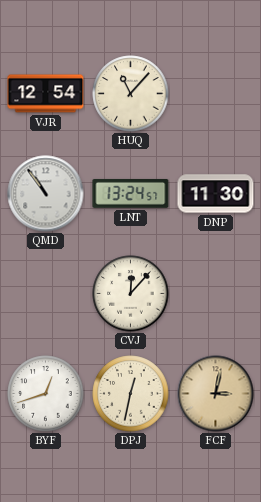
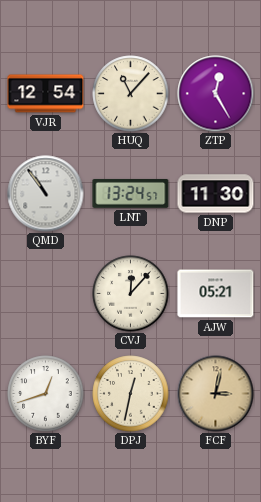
ZTP: none -> 12:25 (216, 94)
AJW: none -> 05:21 (216, 294)
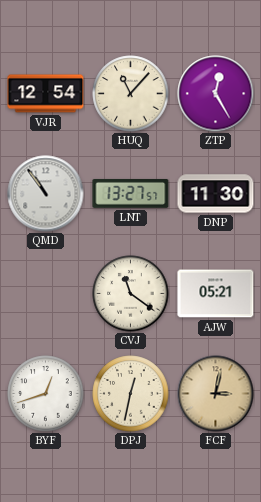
LNT: 13:24 -> 13:27 (131, 193)
CVJ: 12:07 -> 11:21 (131, 294)
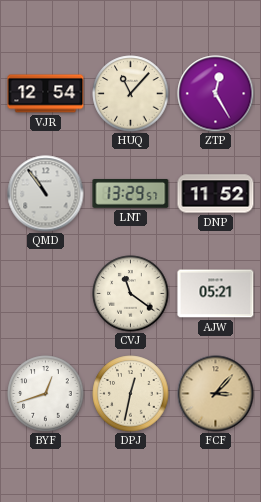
LNT: 13:27 -> 13:29 (131, 193)
DNP: 11:30 -> 11:52 (216, 194)
FCF: 3:02 -> 3:07 (216, 394)
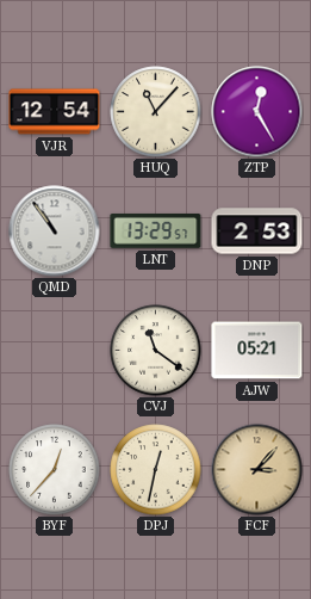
DNP: 11:52 -> 2:53 (257, 231)
BYF: 12:42 -> 12:37 (55, 470)
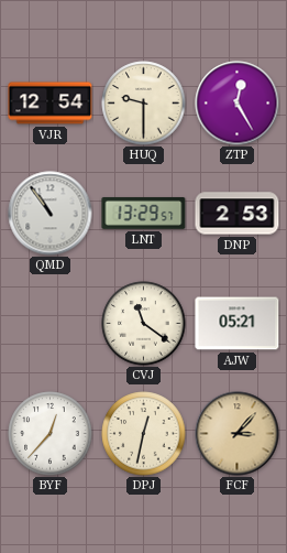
HUQ: 11:07 -> 9:30 (144, 104)
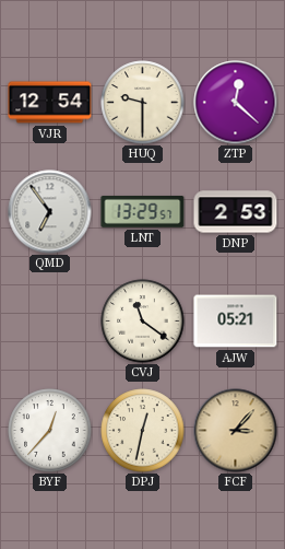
ZTP: 12:25 -> 12:22 (236, 103)
QMD: 10:54 -> 6:54 (50, 212)
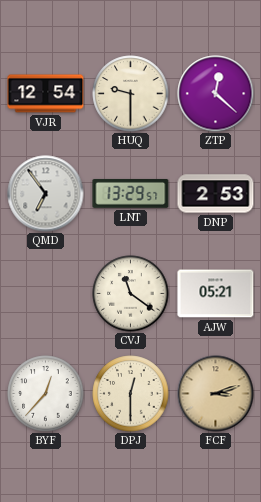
DPJ: 12:32 -> 12:30 (131, 394)
FCF: 3:07 -> 3:12 (216, 394)
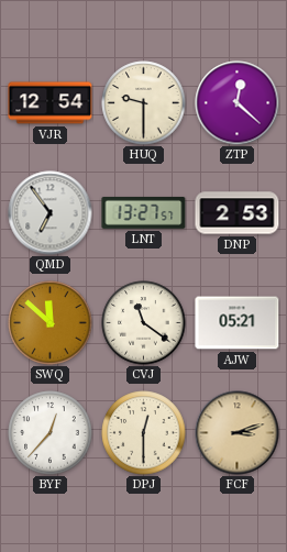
LNT: 13:29 -> 13:27 (144, 212)
SWQ: none -> 11:52 (51, 323)
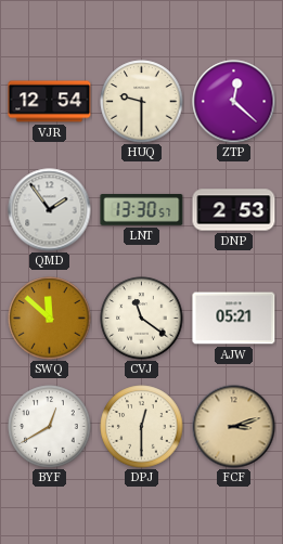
QMD: 6:54 -> 1:54 (50, 210)
LNT: 13:27 -> 13:30 (142, 209)
BYF: 12:37 -> 12:40 (50, 427)
